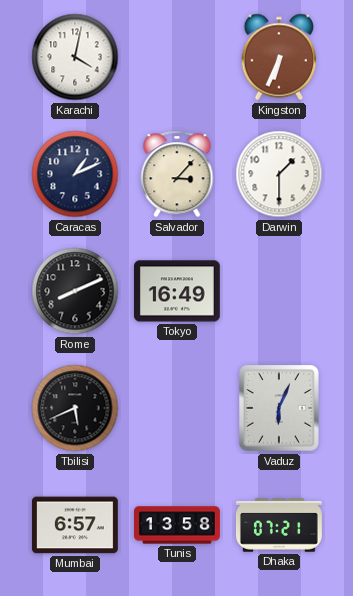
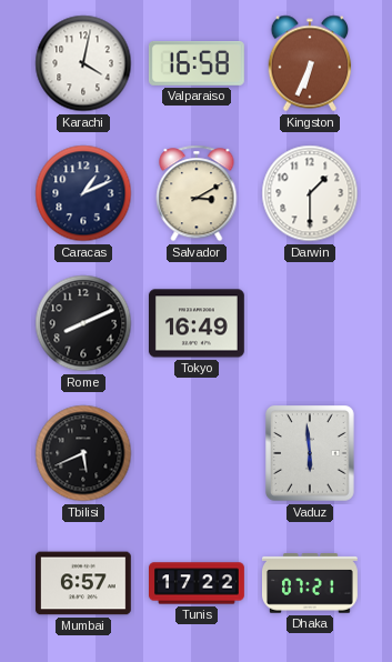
Valparaiso: none -> 16:58 (197, 63)
Salvador: 3:07 -> 3:10 (197, 193)
Vaduz: 6:04 -> 5:59 (311, 454)
Tunis: 13:58 -> 17:22 (198, 583)
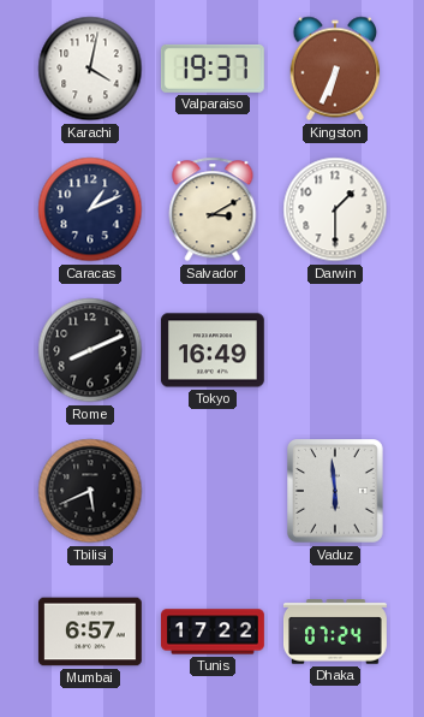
Valparaiso: 16:58 -> 19:37 (213, 69)
Dhaka: 07:21 -> 07:24 (336, 632)
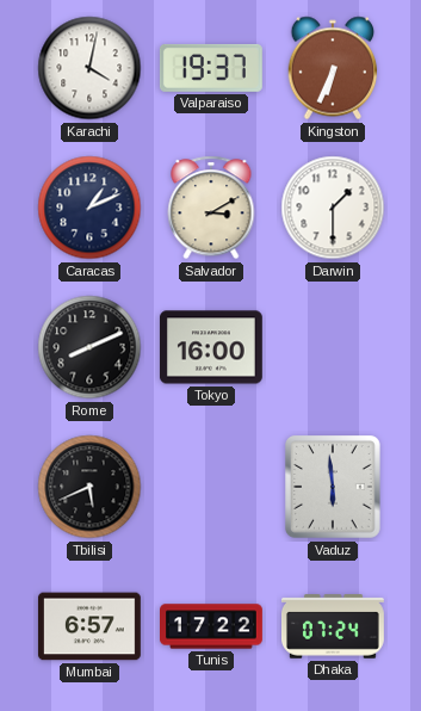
Tokyo: 16:49 -> 16:00 (211, 347)
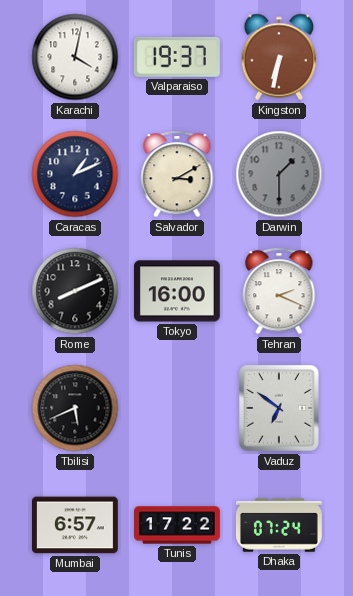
Kingston: 6:34 -> 6:32 (279, 57)
Darwin dial: white -> grey (279, 174)
Tehran: none -> 2:19 (279, 291)
Vaduz: 5:59 -> 6:51 (280, 409)
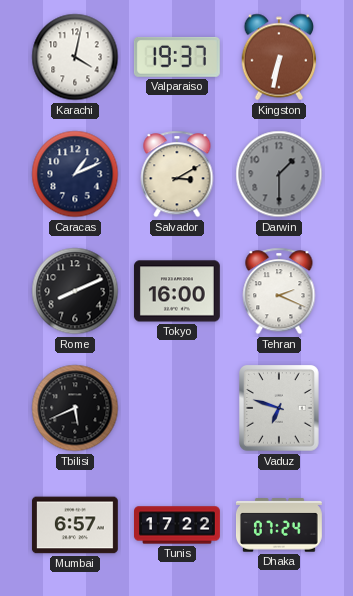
Vaduz: 6:51 -> 6:48 (280, 409)
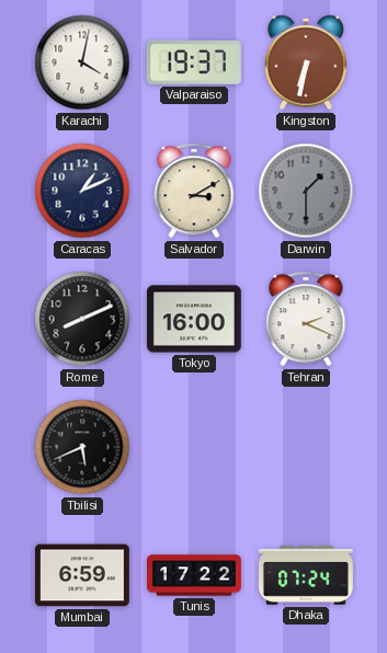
Vaduz: 6:48 -> none (280, 409)
Mumbai: 6:57 -> 6:59 (82, 575)
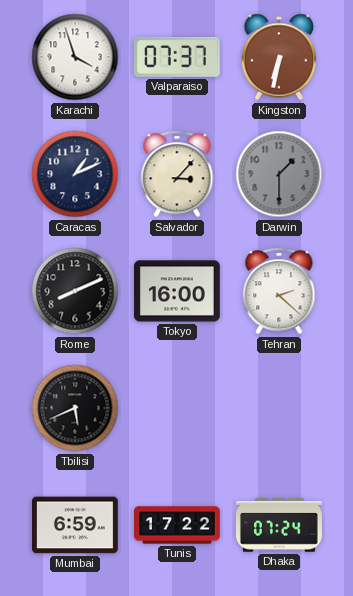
Karachi: 4:02 -> 3:57 (75, 57)
Valparaiso: 19:37 -> 07:37 (177, 57)
Salvador: 3:10 -> 3:07 (177, 174)
Tehran: 2:19 -> 2:22 (279, 291)
